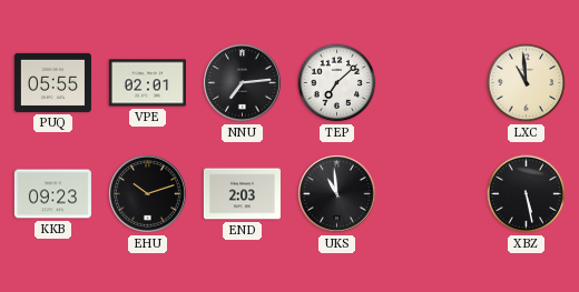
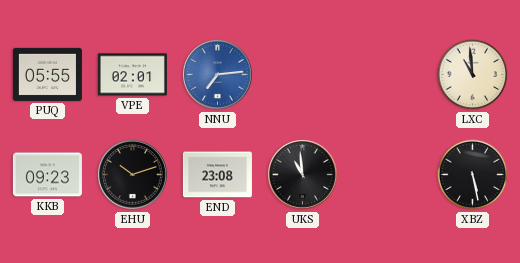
NNU dial: black -> blue (217, 74)
TEP: 7:08 -> none (337, 83)
END: 2:03 -> 23:08 (217, 175)
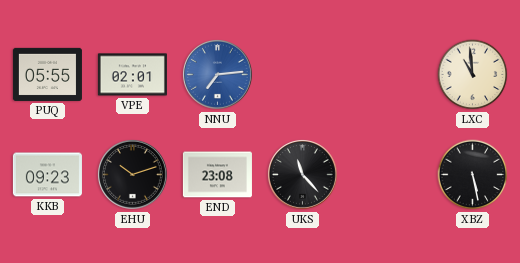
UKS: 10:59 -> 11:23 (302, 174)
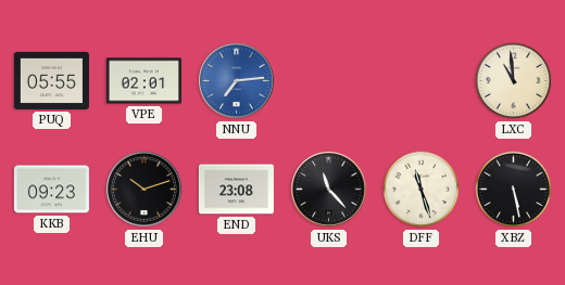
DFF: none -> 11:27 (422, 190)
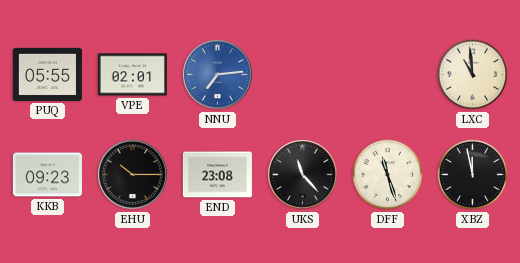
EHU: 10:12 -> 10:15 (132, 174)
XBZ: 5:28 -> 11:58 (473, 175)
